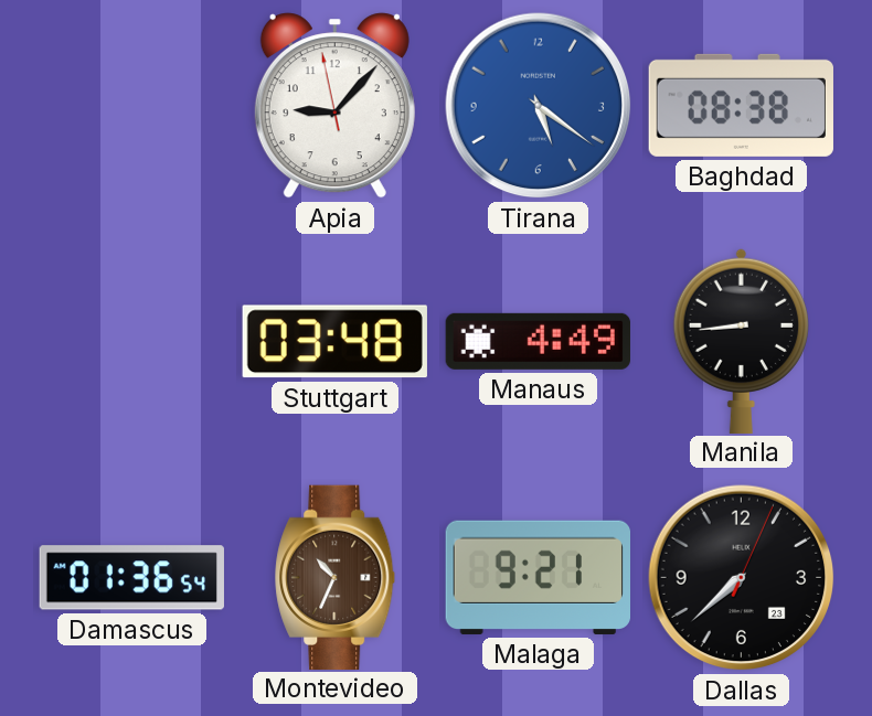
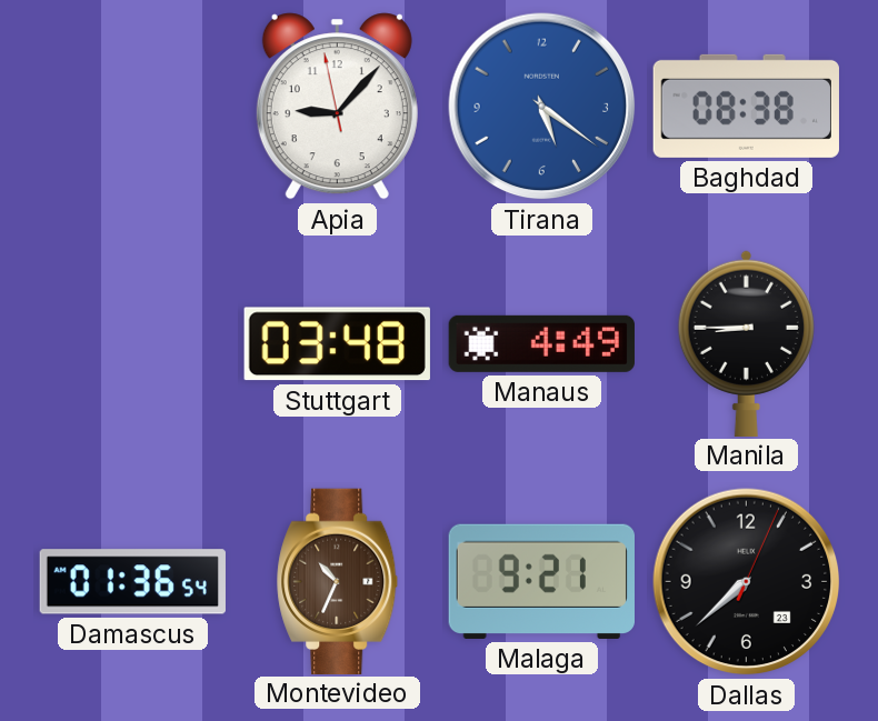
Manila: 8:44 -> 8:45 (746, 342)
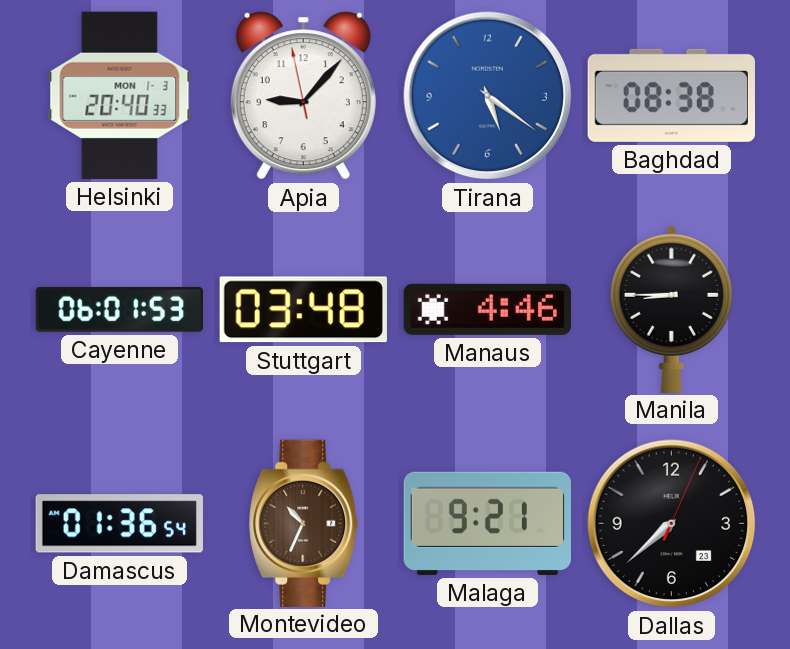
Helsinki: none -> 20:40 (120, 95)
Cayenne: none -> 06:01 (119, 309)
Manaus: 4:49 -> 4:46 (487, 309)
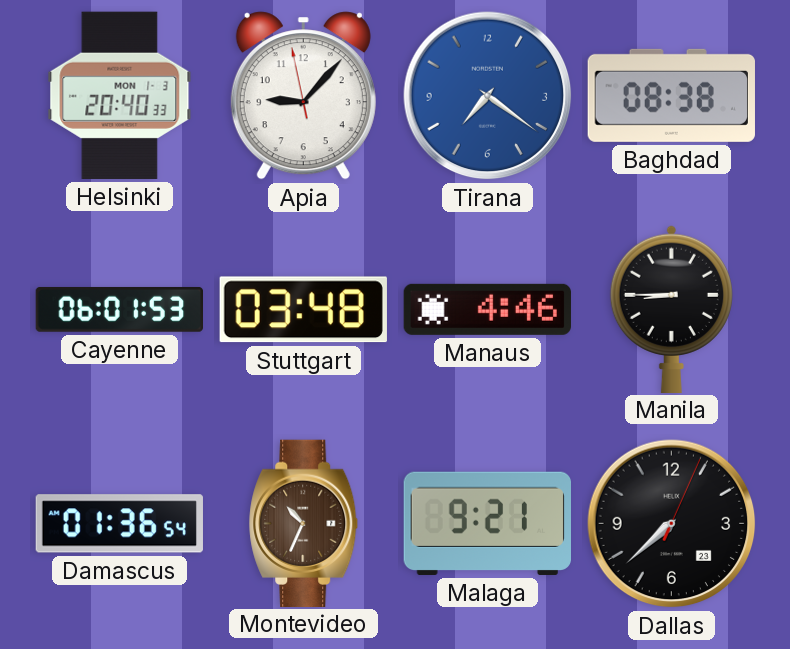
Tirana: 5:21 -> 7:21 (488, 96)
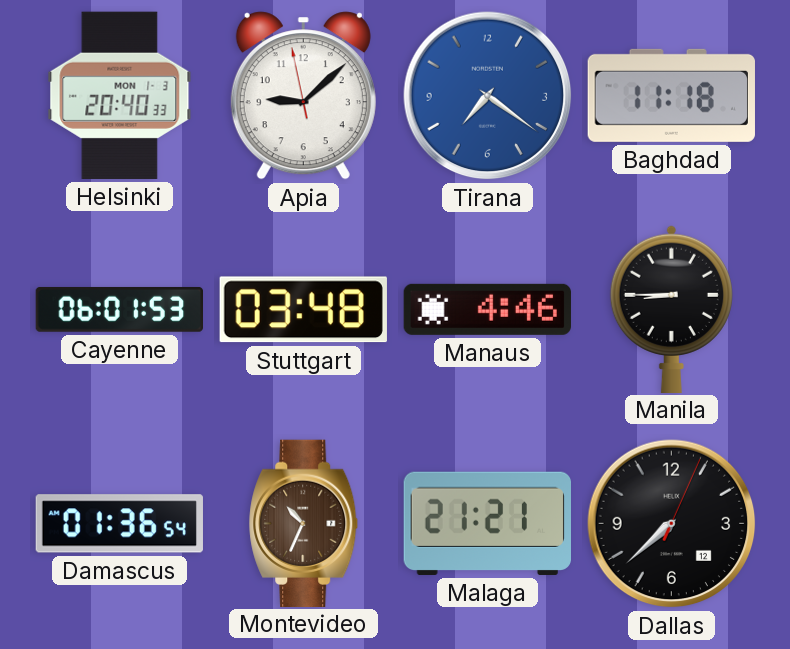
Apia: 9:06 -> 9:07 (303, 96)
Baghdad: 08:38 -> 11:18 (671, 95)
Malaga: 9:21 -> 21:21 (487, 523)
Dallas date: 23 -> 12 (672, 524)
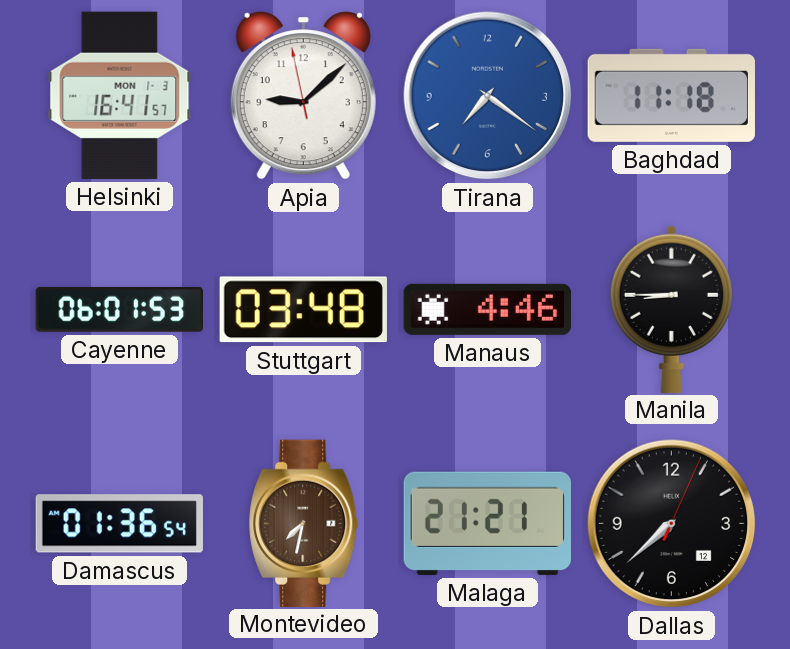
Helsinki: 20:40 -> 16:41 (120, 95)
Montevideo: 10:34 -> 7:32 (304, 523)
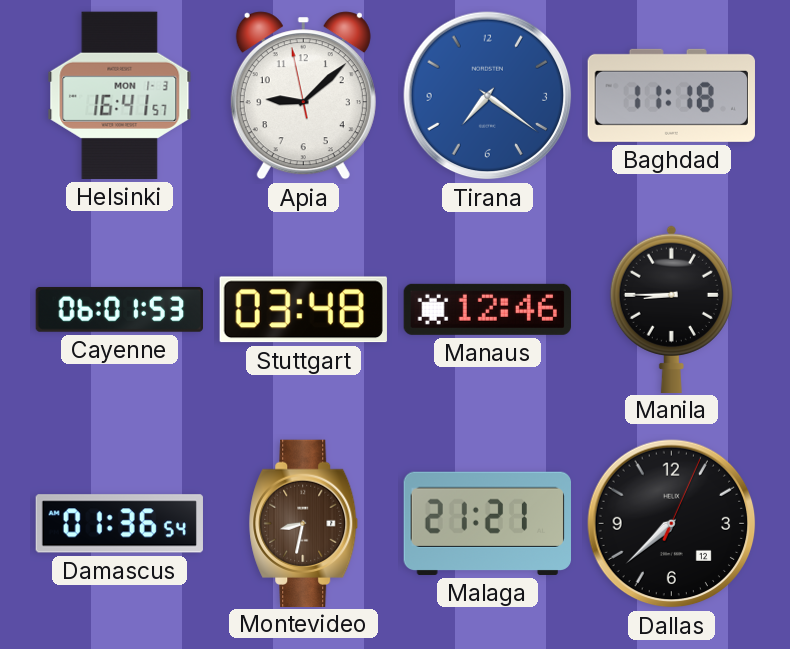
Manaus: 4:46 -> 12:46 (487, 309)
Montevideo: 7:32 -> 8:32 (304, 523)
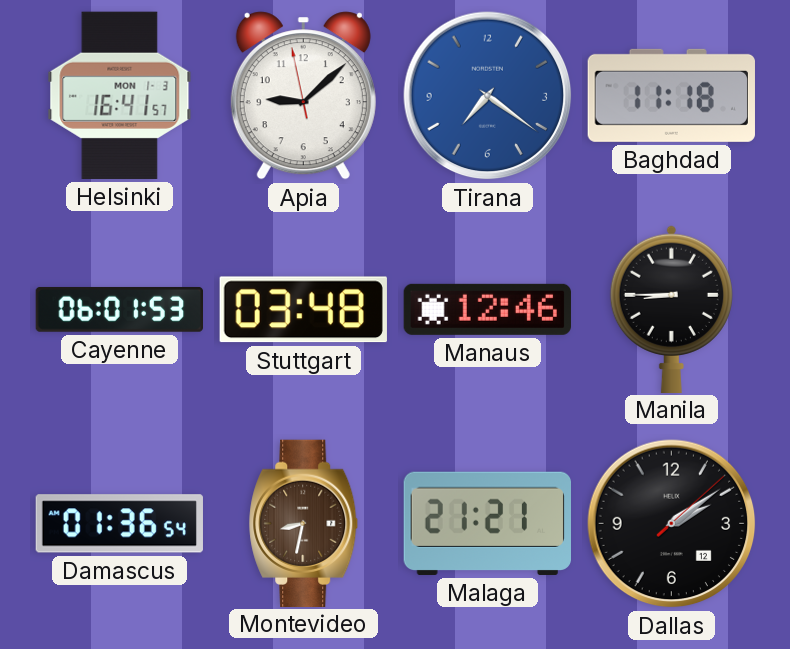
Dallas: 7:38 -> 2:09 (672, 524)
